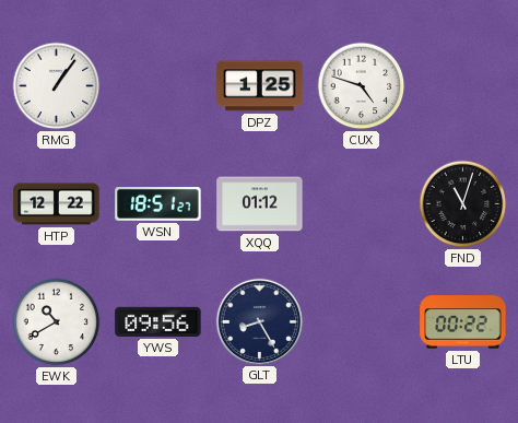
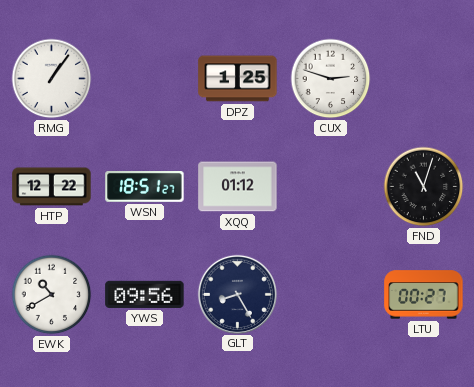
CUX: 4:48 -> 2:48 (331, 79)
LTU: 00:22 -> 00:27 (424, 295)
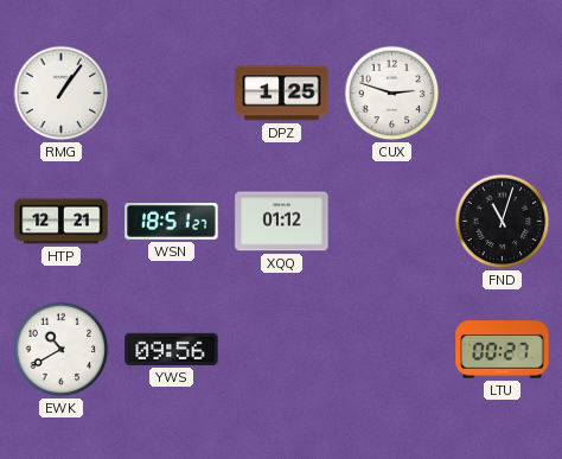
HTP: 12:22 -> 12:21 (62, 222)
GLT: 8:25 -> none (237, 294)
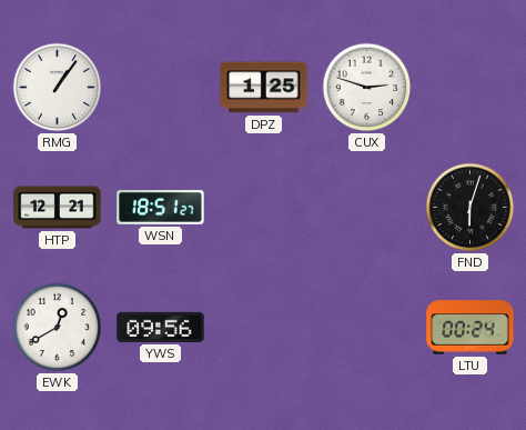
XQQ: 01:12 -> none (282, 222)
FND: 11:03 -> 6:03 (471, 208)
EWK: 10:40 -> 12:40 (58, 328)
LTU: 00:27 -> 00:24 (471, 328)
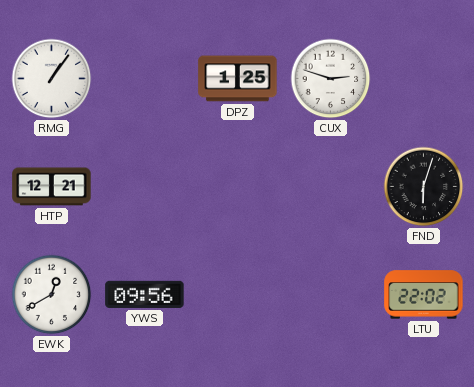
WSN: 18:51 -> none (161, 208)
LTU: 00:24 -> 22:02 (424, 295)
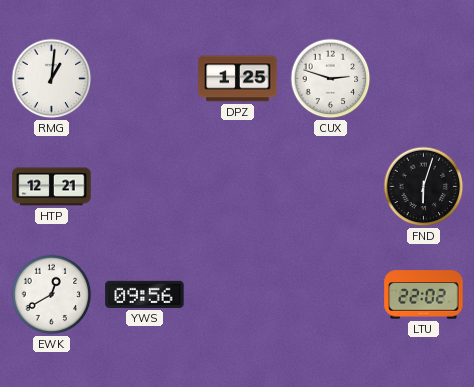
RMG: 1:06 -> 1:01 (52, 79)
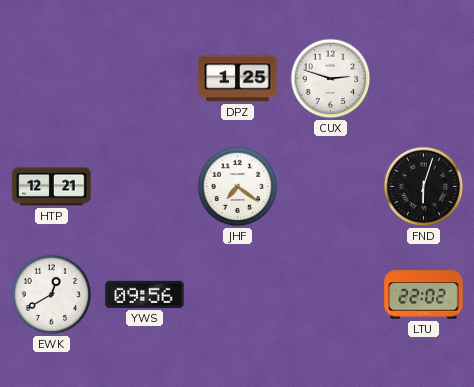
RMG: 1:01 -> none (52, 79)
JHF: none -> 7:21 (238, 187)
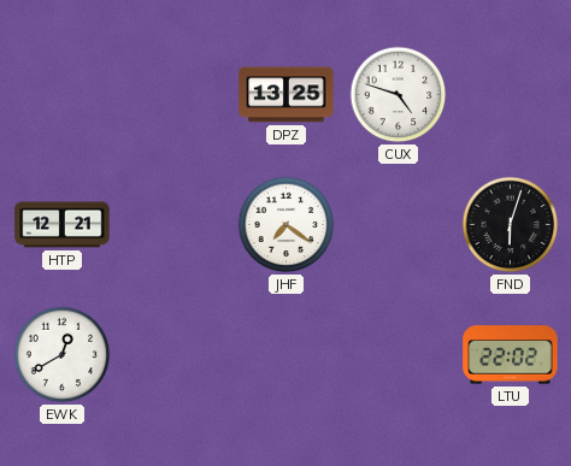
DPZ: 1:25 -> 13:25 (287, 95)
CUX: 2:48 -> 4:48 (399, 95)
YWS: 09:56 -> none (145, 294)
